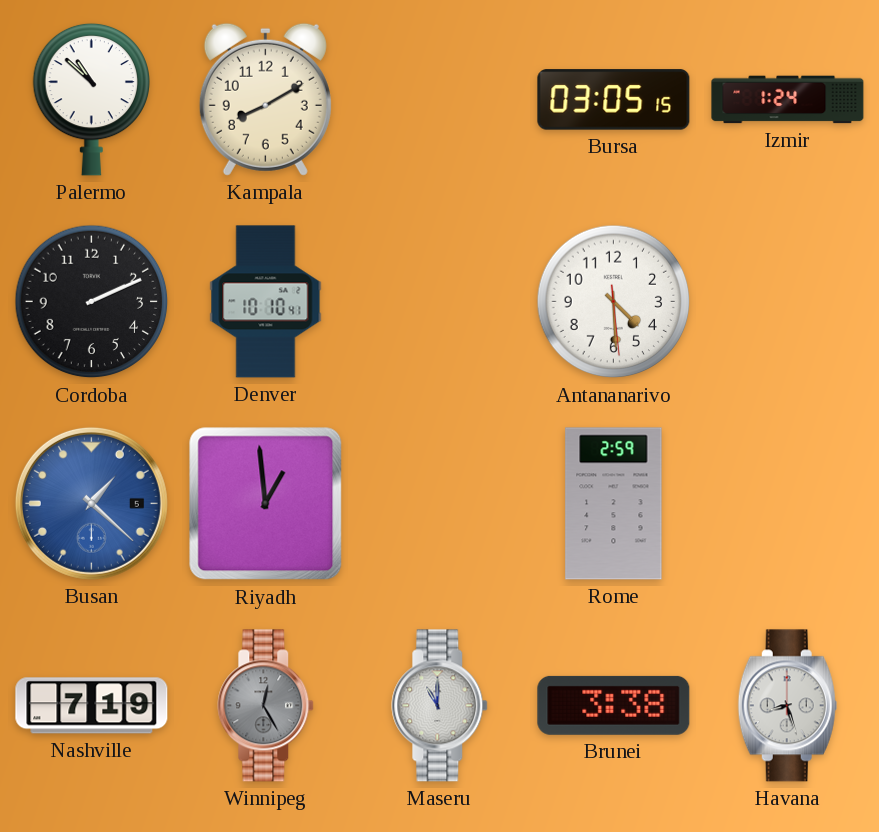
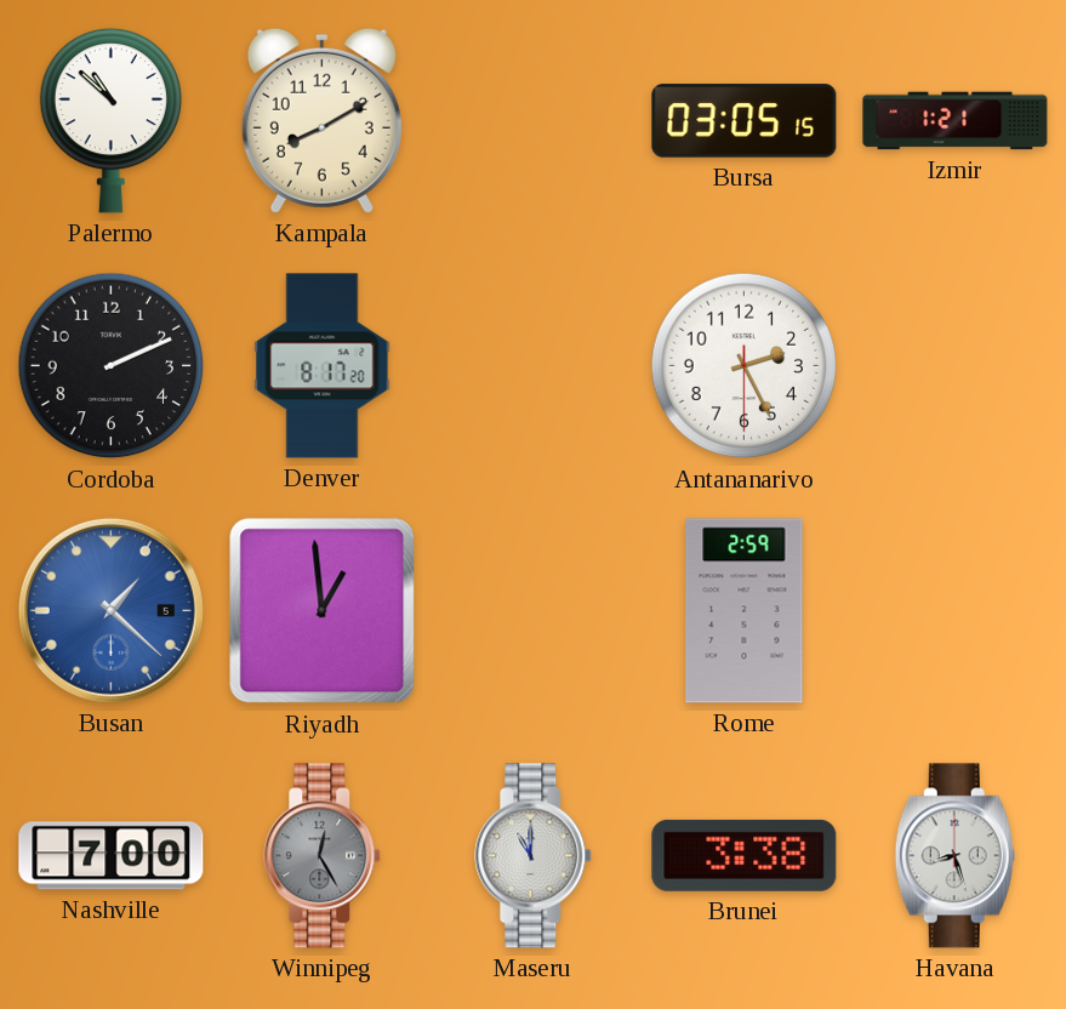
Izmir: 1:24 -> 1:21 (956, 121)
Denver: 10:10 -> 8:17 (323, 366)
Antananarivo: 4:29 -> 2:25 (745, 366)
Nashville: 7:19 -> 7:00 (112, 856)
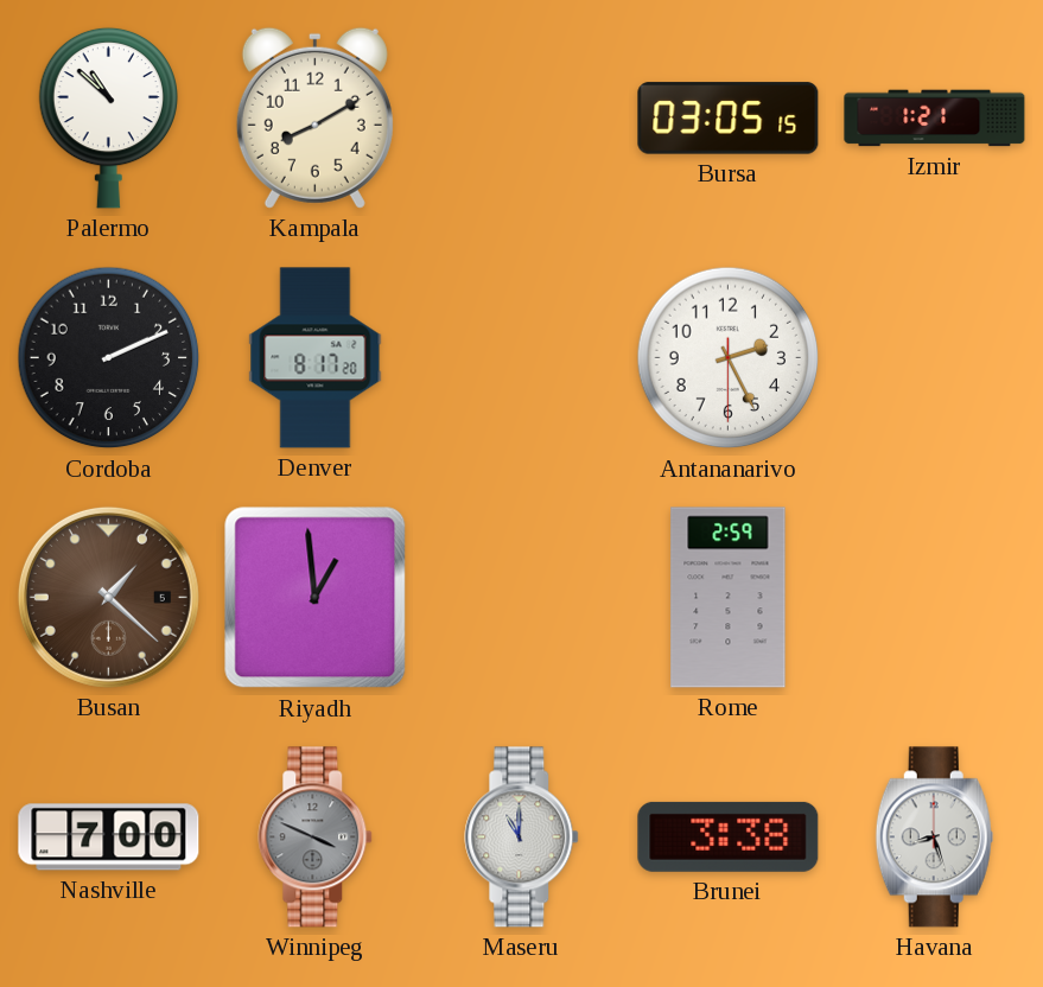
Busan dial: blue -> brown (108, 597)
Winnipeg: 12:25 -> 3:49 (316, 838)
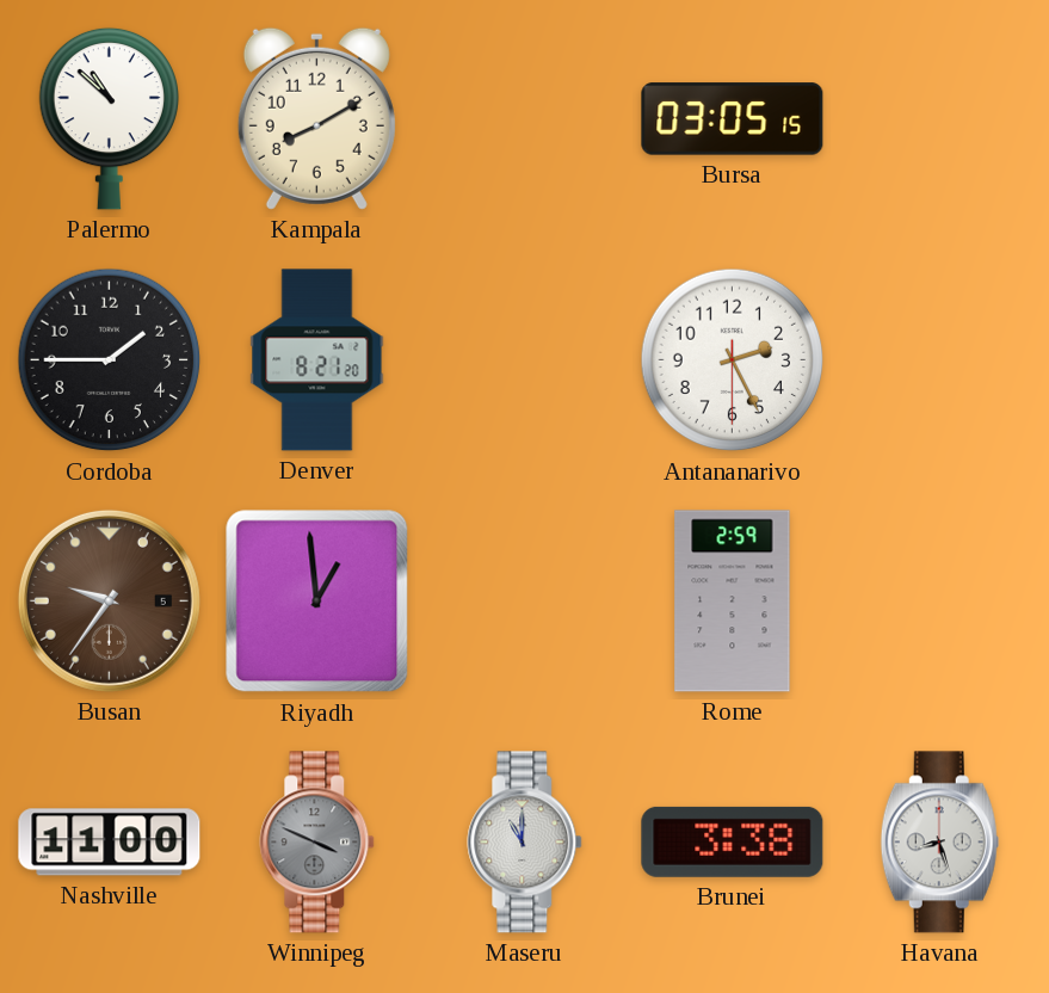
Izmir: 1:21 -> none (935, 119)
Cordoba: 2:11 -> 1:45 (110, 360)
Denver: 8:17 -> 8:21 (317, 360)
Busan: 1:22 -> 9:36 (109, 600)
Nashville: 7:00 -> 11:00 (110, 843)
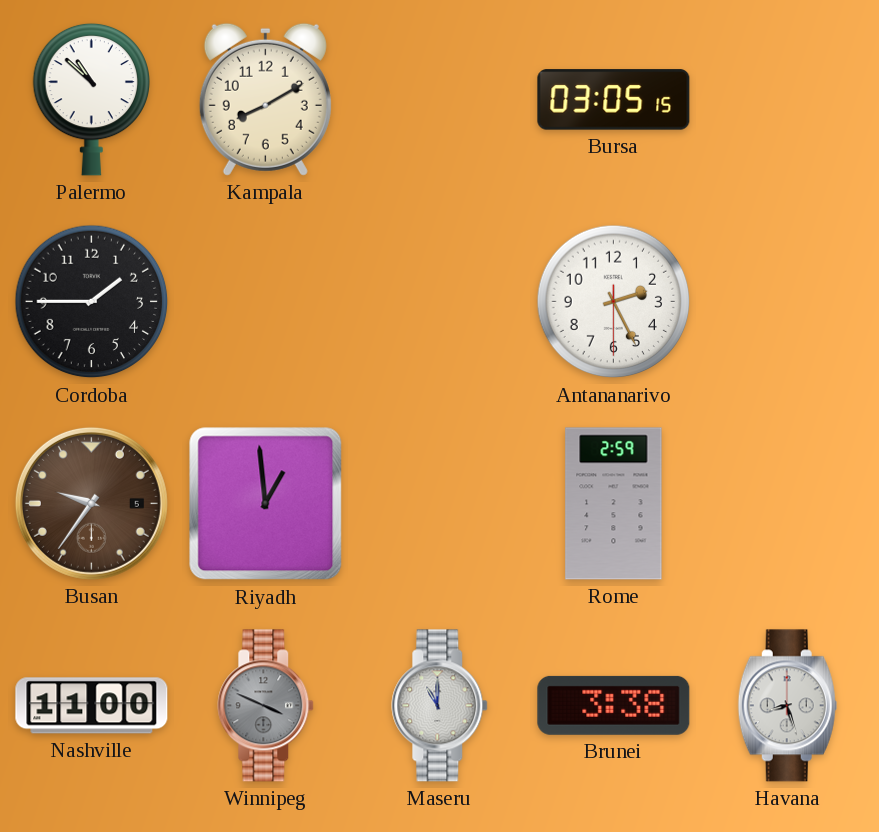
Denver: 8:21 -> none (317, 360)
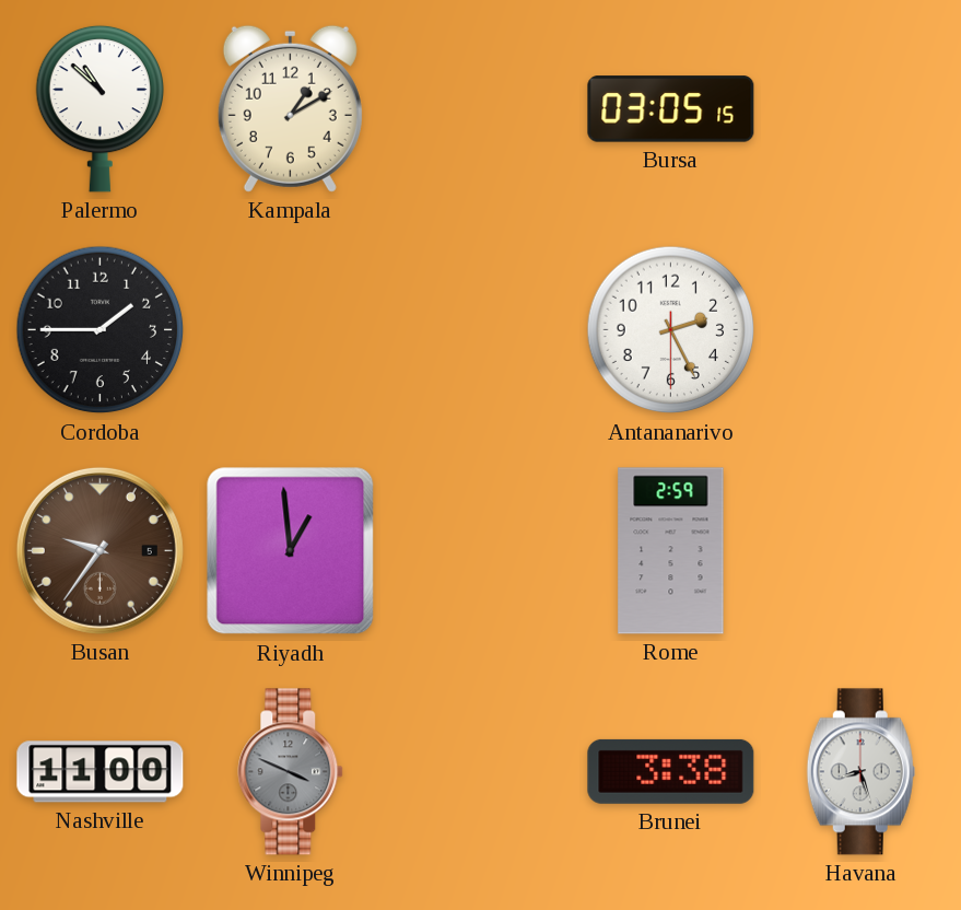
Kampala: 8:10 -> 1:10 (290, 108)
Maseru: 11:00 -> none (440, 706)
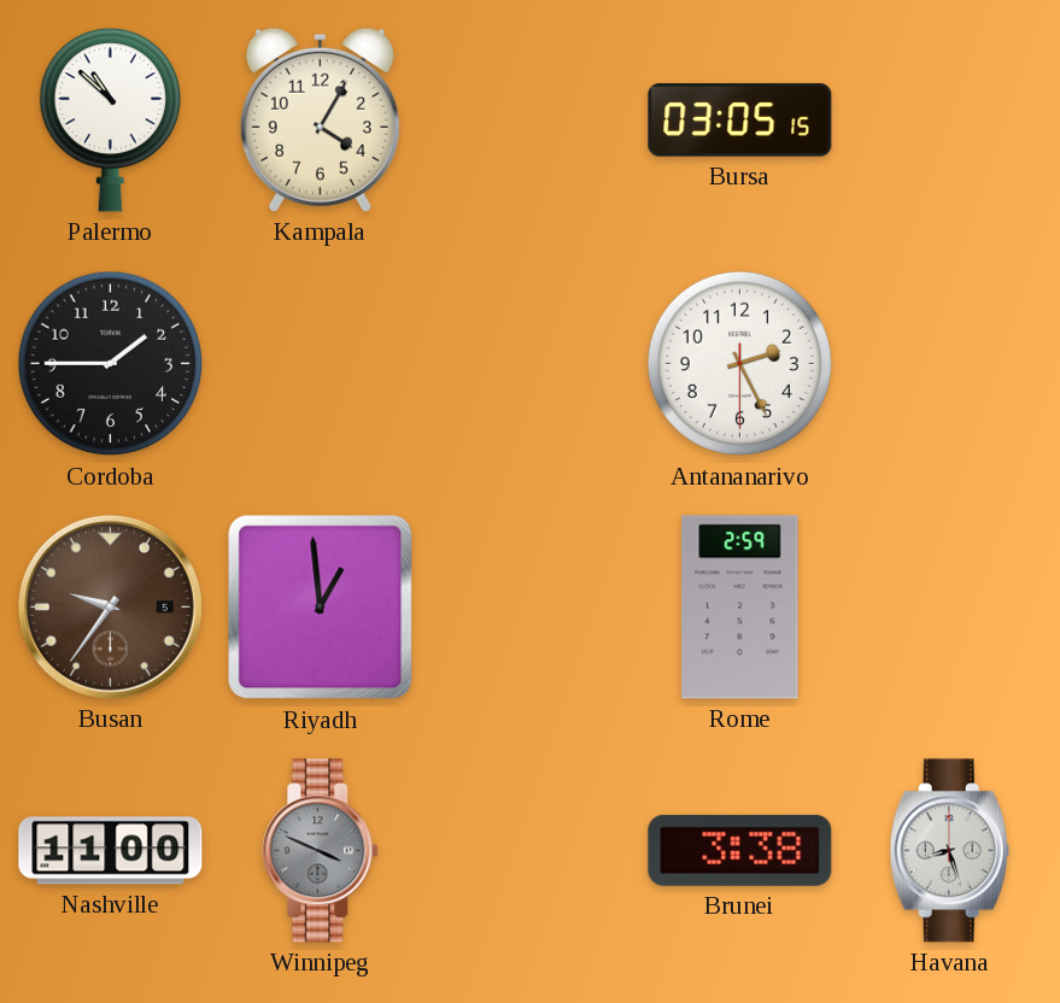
Kampala: 1:10 -> 4:05 (320, 119)
